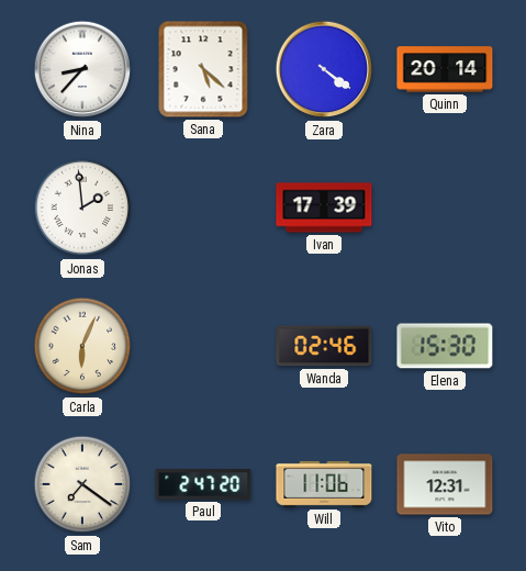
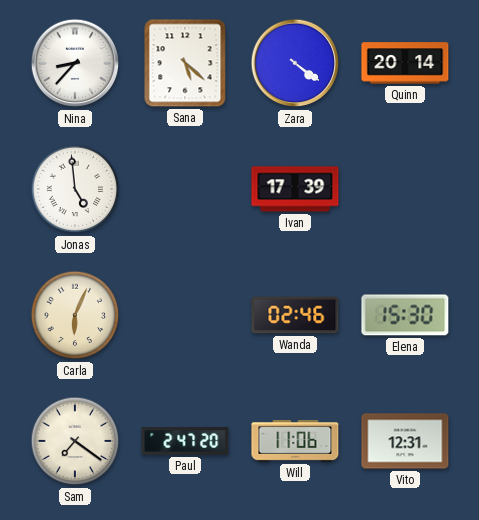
Jonas: 1:59 -> 4:59 (75, 189)
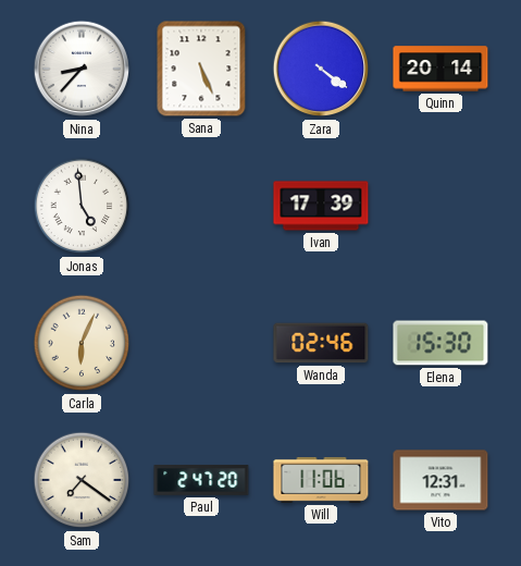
Sana: 5:22 -> 5:26 (201, 69)
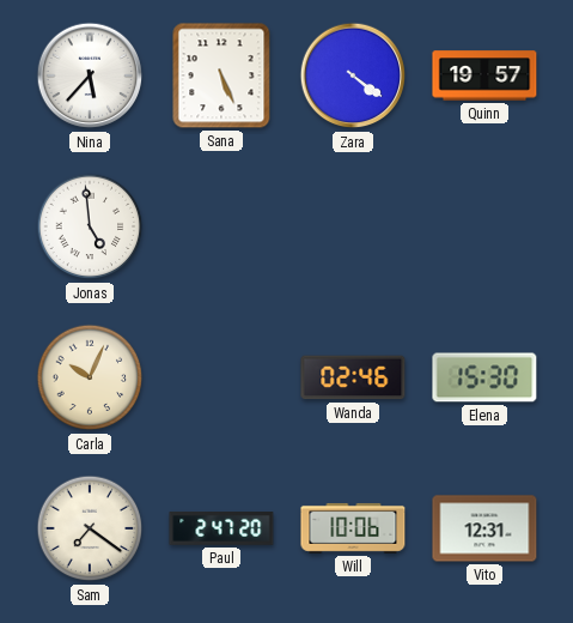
Nina: 8:37 -> 5:37 (90, 75)
Quinn: 20:14 -> 19:57 (484, 75)
Ivan: 17:39 -> none (321, 206)
Carla: 6:04 -> 10:04 (90, 377)
Will: 11:06 -> 10:06 (353, 528)
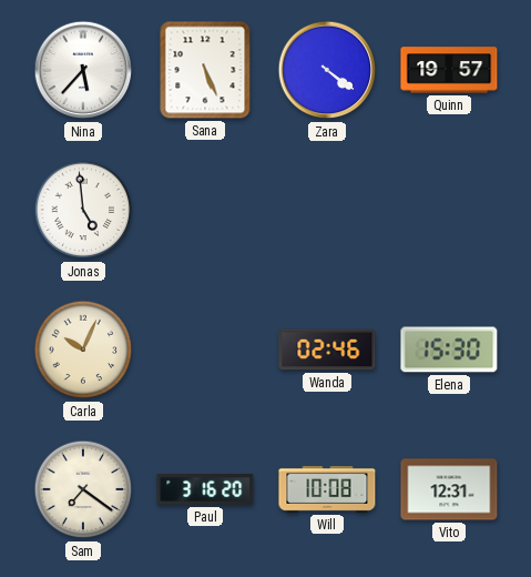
Paul: 2:47 -> 3:16 (205, 489)
Will: 10:06 -> 10:08 (327, 489)
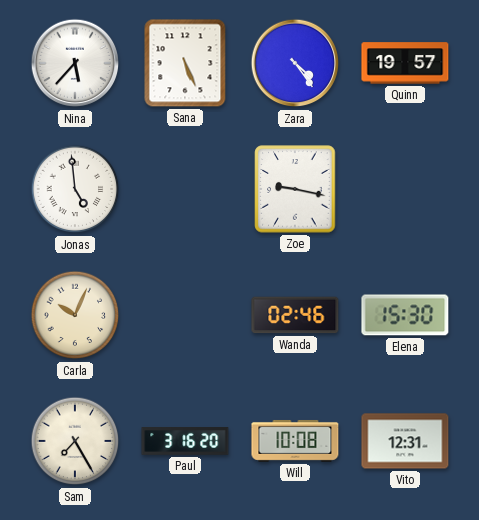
Zara: 4:21 -> 4:24 (295, 63)
Zoe: none -> 9:17 (295, 189)
Sam: 7:21 -> 7:25 (75, 441)
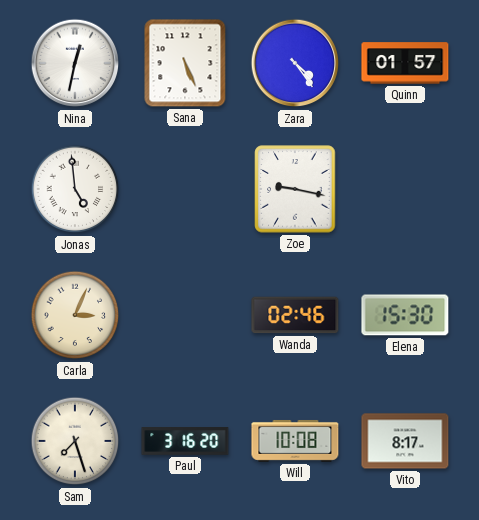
Nina: 5:37 -> 12:32 (75, 63)
Quinn: 19:57 -> 01:57 (405, 63)
Carla: 10:04 -> 3:04 (75, 315)
Sam: 7:25 -> 7:27 (75, 441)
Vito: 12:31 -> 8:17 (405, 441)
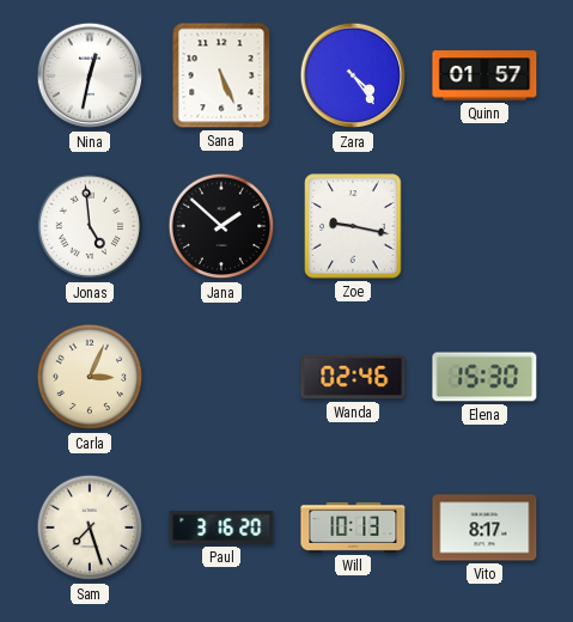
Jana: none -> 1:52 (221, 226)
Will: 10:08 -> 10:13 (353, 528)
